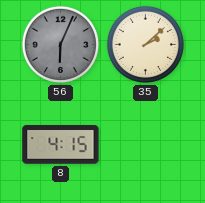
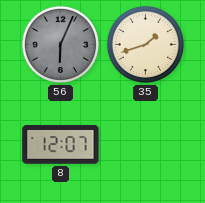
35: 2:08 -> 1:42 (145, 44)
8: 4:15 -> 12:07 (61, 145)
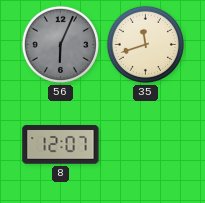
35: 1:42 -> 11:42 (145, 44)
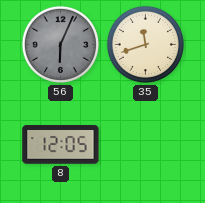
8: 12:07 -> 12:05 (61, 145)
